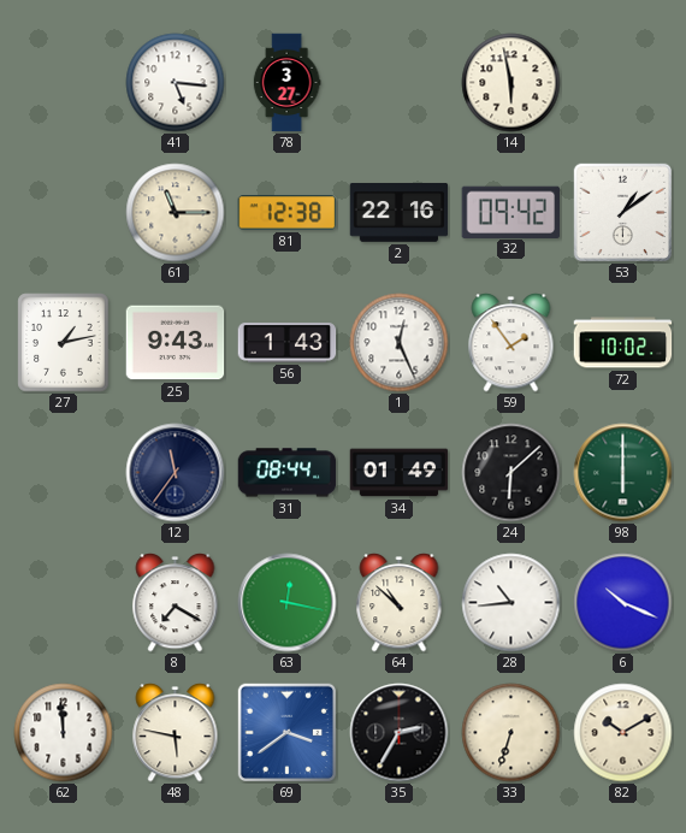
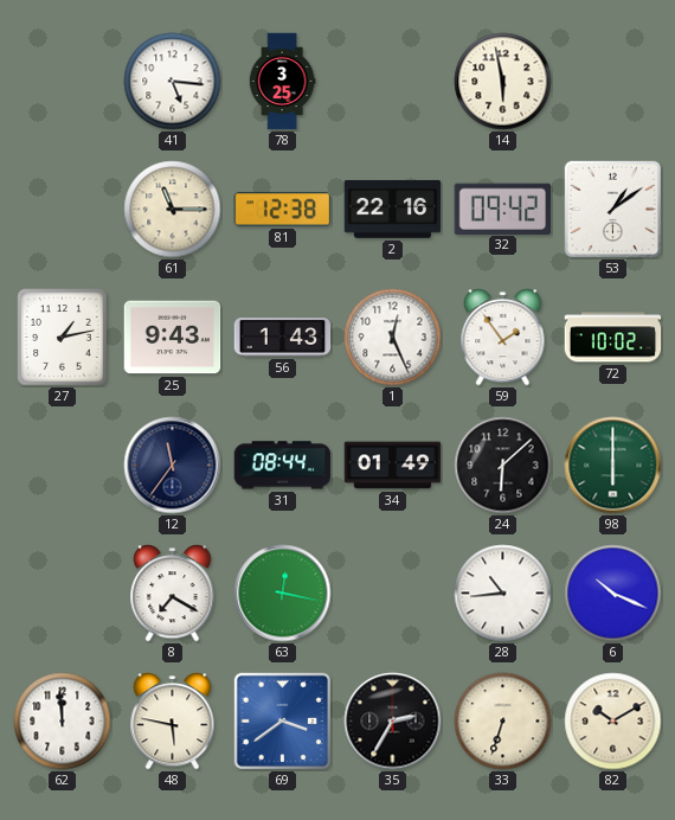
78: 3:27 -> 3:25 (282, 82)
64: 10:52 -> none (400, 603)
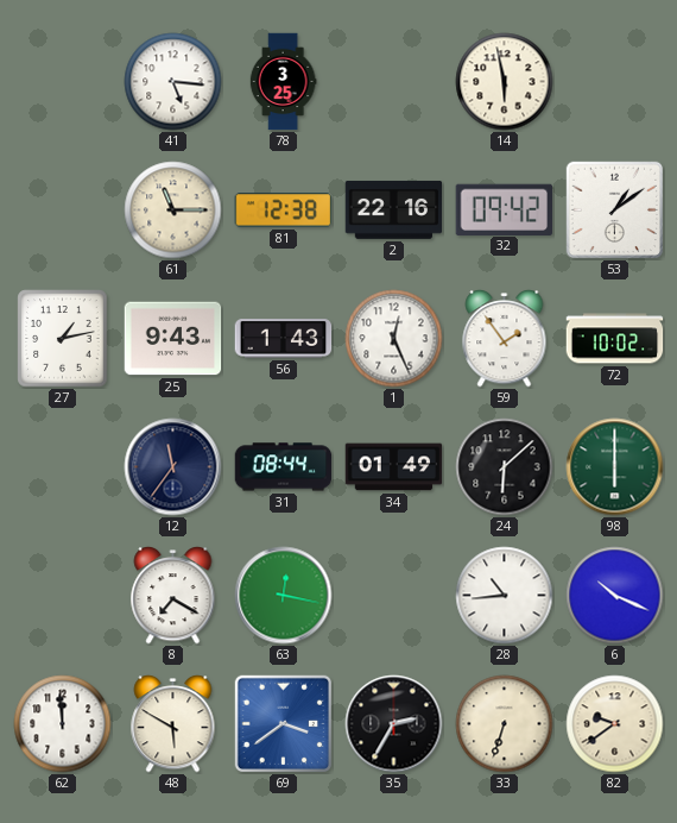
48: 5:47 -> 5:50 (173, 724)
82: 10:10 -> 9:39 (615, 724)
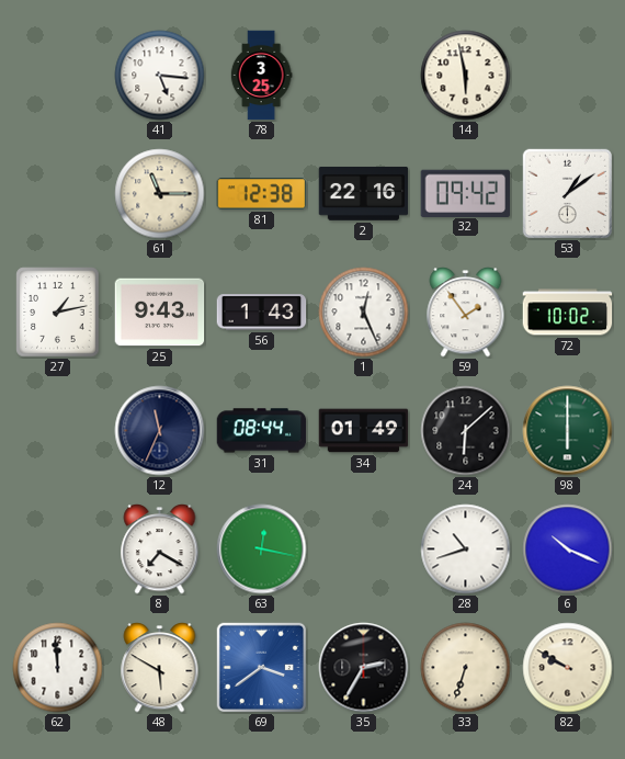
12: 11:36 -> 11:34 (160, 431)
28: 10:44 -> 10:42 (466, 550)
82: 9:39 -> 9:50 (568, 668)
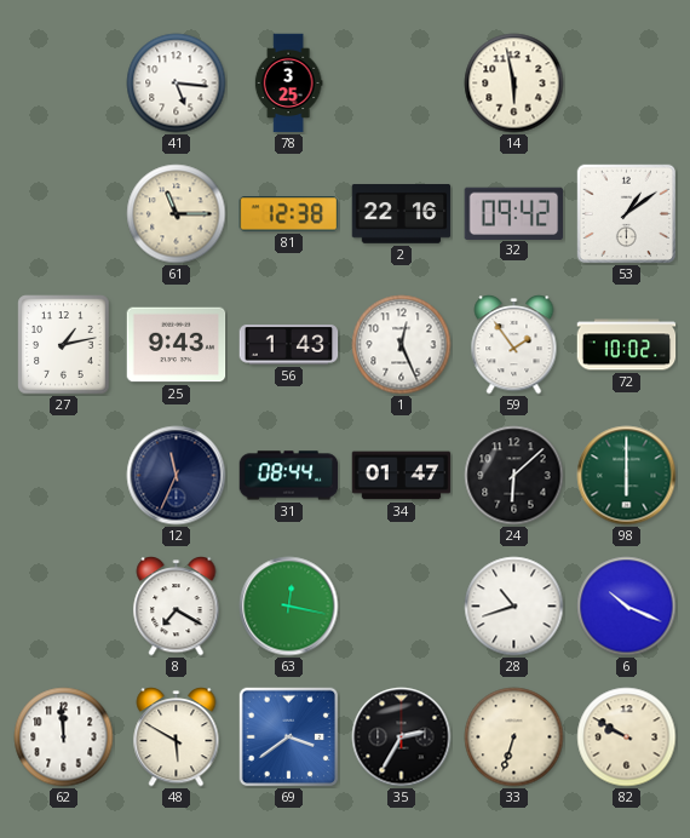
34: 01:49 -> 01:47 (402, 476)
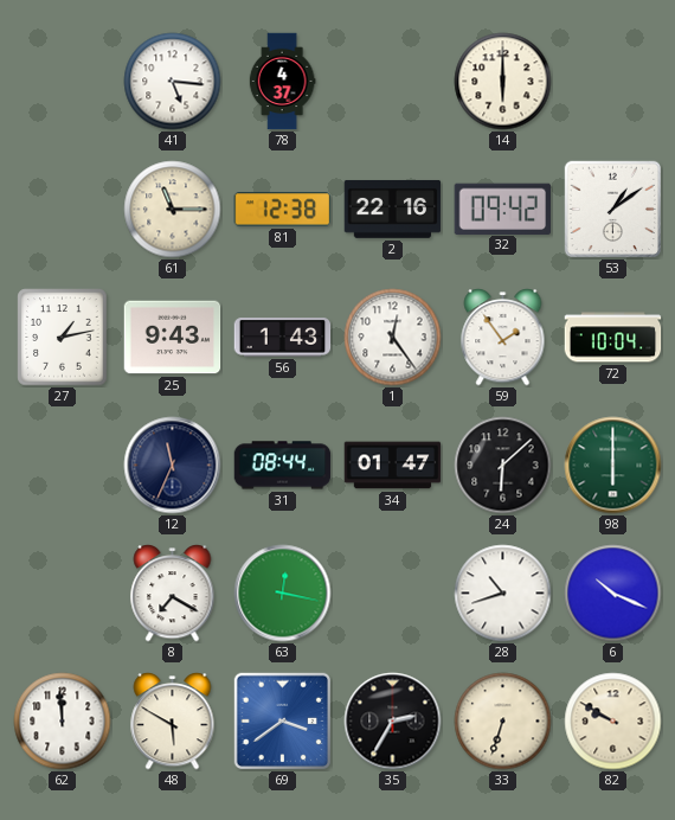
78: 3:25 -> 4:37 (282, 82)
14: 5:58 -> 6:00 (503, 82)
1: 12:26 -> 12:24 (393, 338)
72: 10:02 -> 10:04 (613, 338)
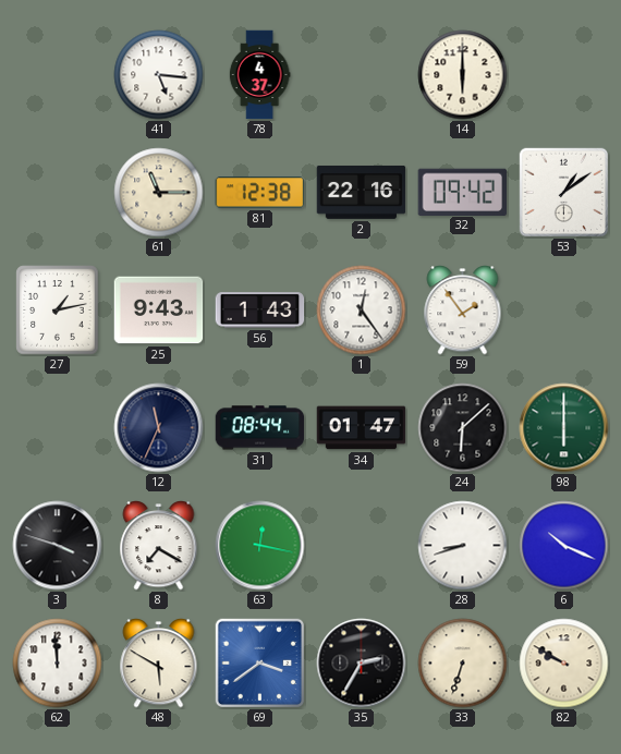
72: 10:04 -> none (613, 338)
3: none -> 3:48 (58, 546)
28: 10:42 -> 8:42 (463, 546)
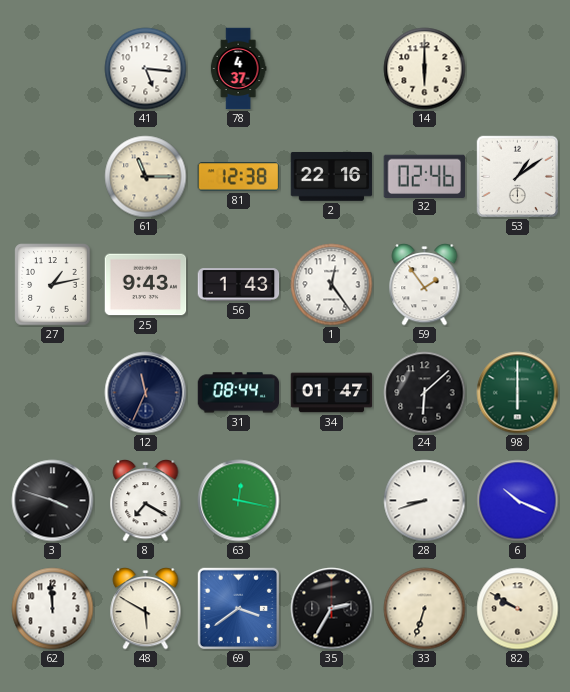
32: 09:42 -> 02:46 (425, 176)
